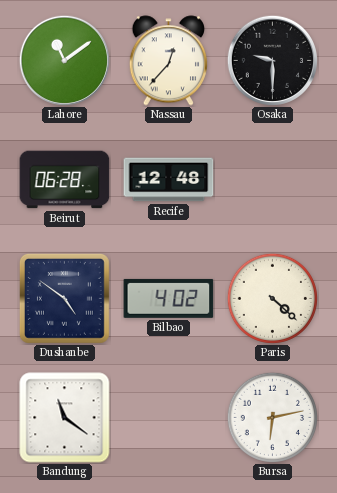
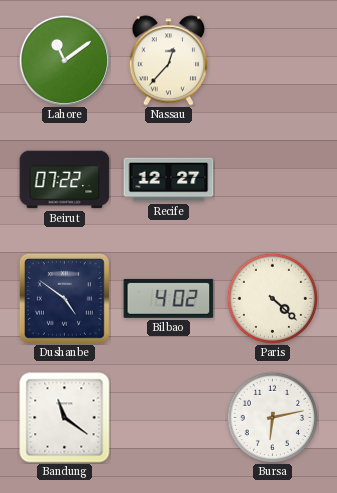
Osaka: 9:30 -> none (272, 60)
Beirut: 06:28 -> 07:22 (65, 180)
Recife: 12:48 -> 12:27 (169, 180)
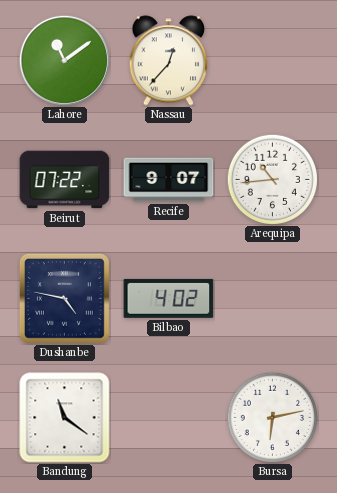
Recife: 12:27 -> 9:07 (169, 180)
Arequipa: none -> 10:44 (272, 179)
Dushanbe: 4:51 -> 4:47 (64, 298)
Paris: 4:22 -> none (272, 298)
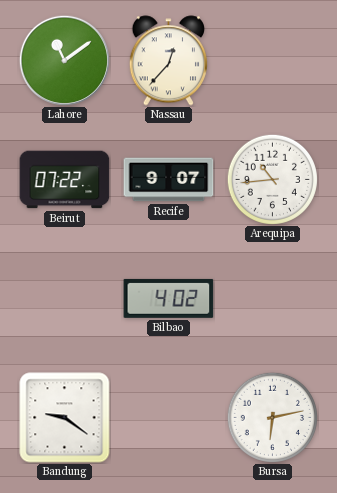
Dushanbe: 4:47 -> none (64, 298)
Bandung: 11:21 -> 9:21 (65, 418)
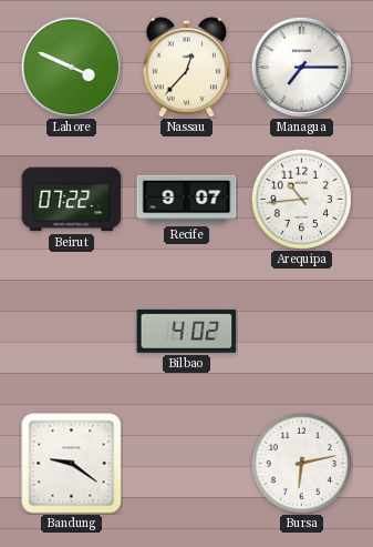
Lahore: 11:09 -> 3:49 (71, 67)
Managua: none -> 7:15 (301, 67)
